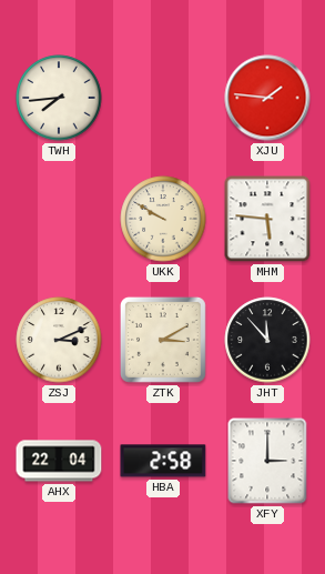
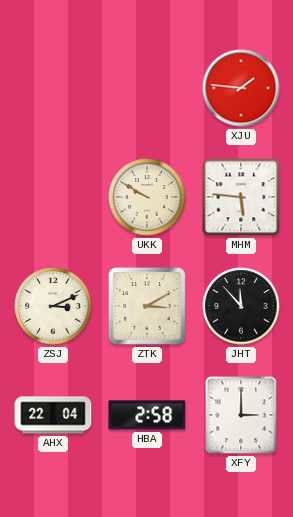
TWH: 7:44 -> none (59, 98)
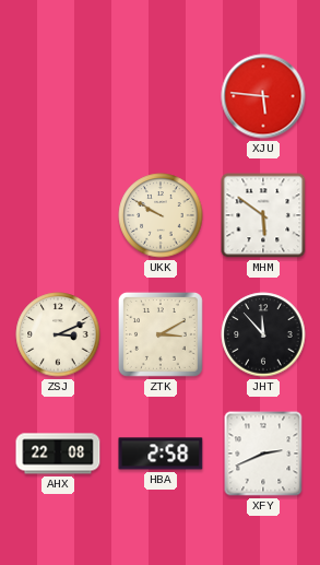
XJU: 1:46 -> 5:46 (263, 96)
MHM: 5:46 -> 5:51 (263, 215)
AHX: 22:04 -> 22:08 (58, 454)
XFY: 3:00 -> 2:41 (263, 454)
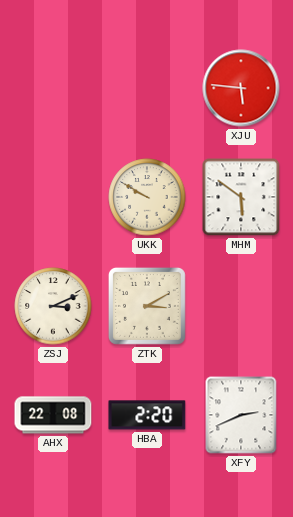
JHT: 11:53 -> none (263, 334)
HBA: 2:58 -> 2:20 (147, 415)
